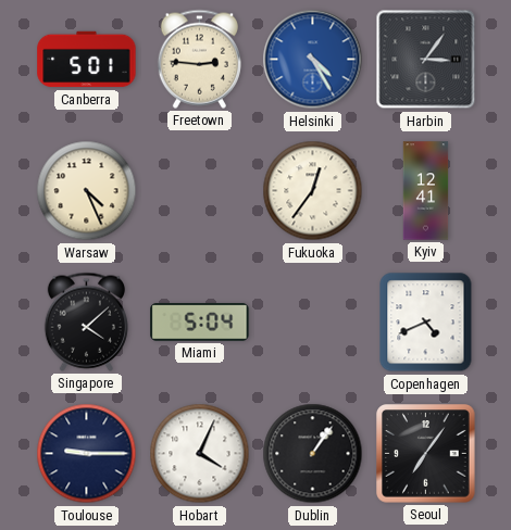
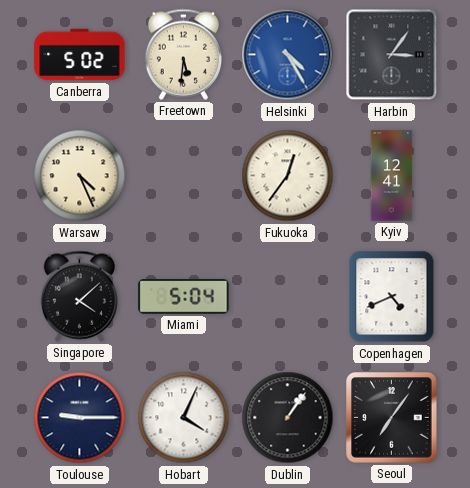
Canberra: 5:01 -> 5:02 (80, 55)
Freetown: 2:46 -> 5:31 (183, 54)
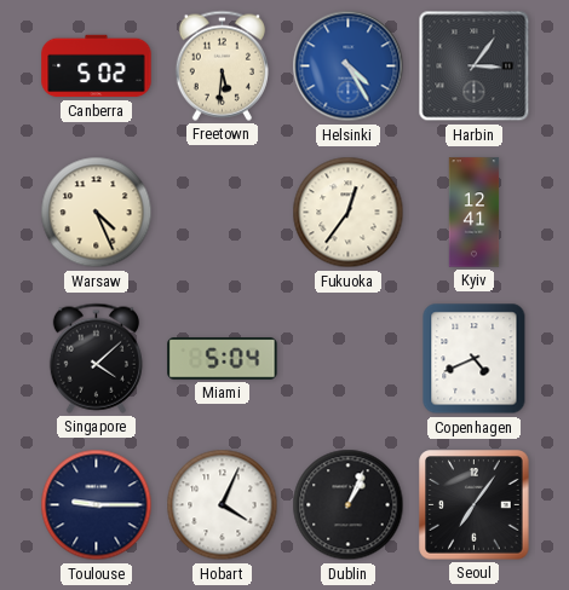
Dublin: 1:06 -> 1:04 (349, 505)
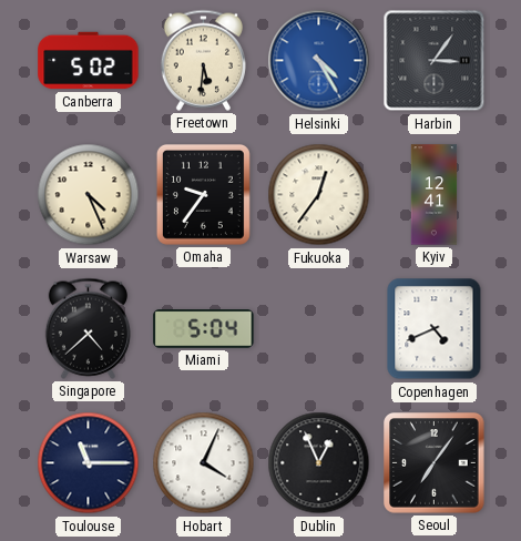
Omaha: none -> 9:36 (203, 194)
Singapore: 4:08 -> 4:38 (88, 328)
Toulouse: 9:15 -> 11:15 (89, 463)
Dublin: 1:04 -> 12:56 (319, 463)
